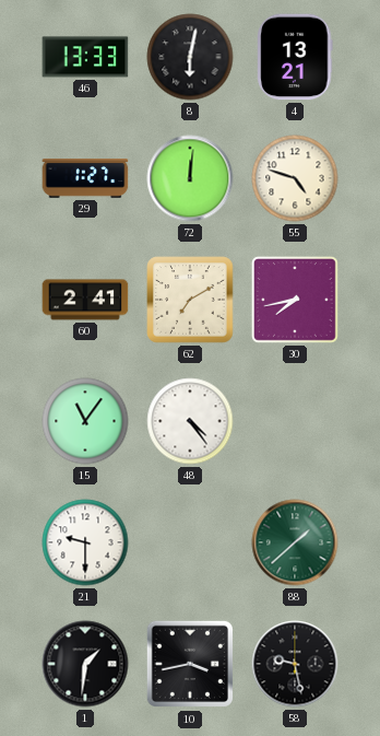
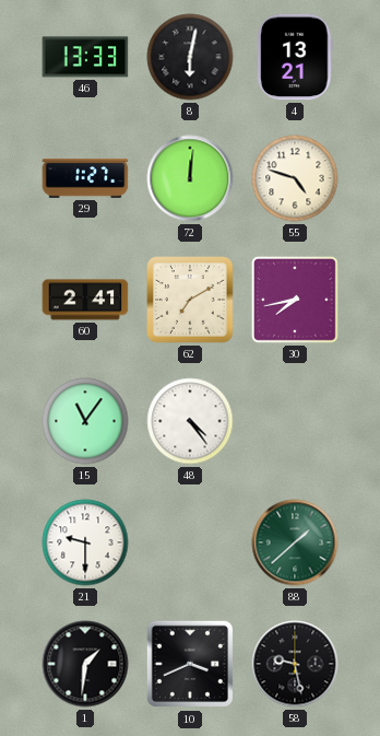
10: 3:43 -> 3:41 (190, 664)
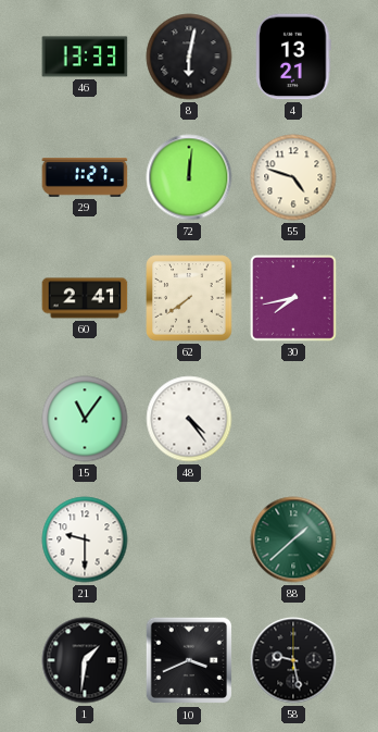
62: 7:10 -> 7:39 (189, 298)
